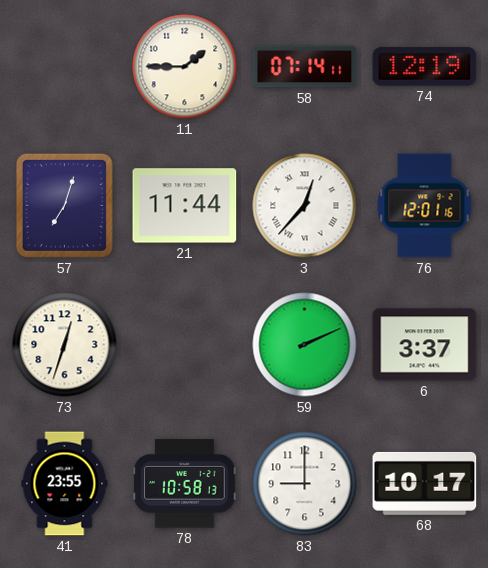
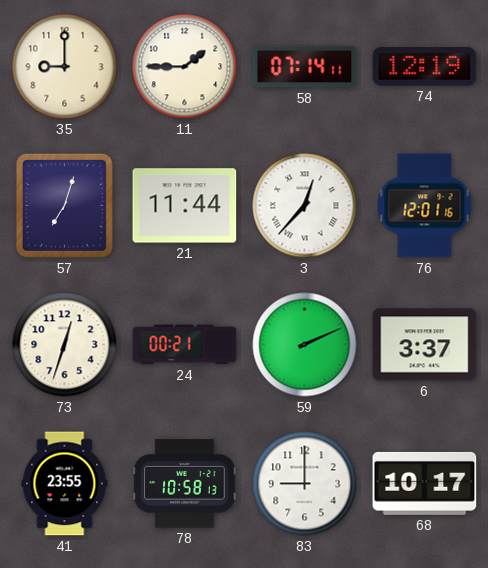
35: none -> 9:00 (65, 67)
24: none -> 00:21 (185, 345)
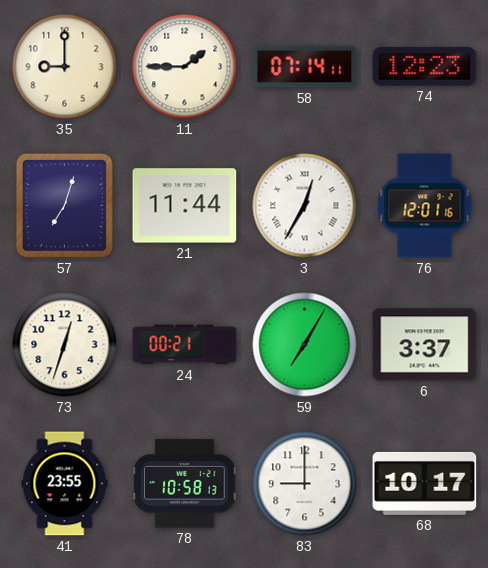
74: 12:19 -> 12:23 (425, 67)
3: 12:37 -> 12:35 (305, 206)
59: 2:11 -> 7:05 (305, 345)
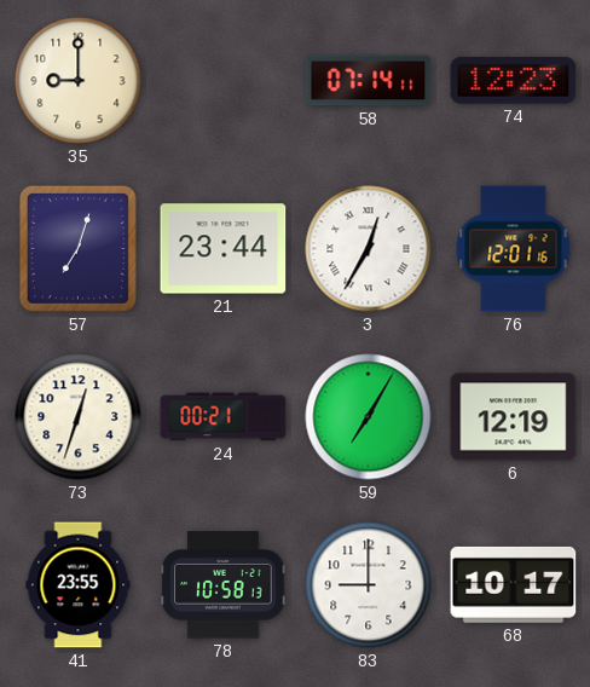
11: 1:45 -> none (185, 67)
21: 11:44 -> 23:44 (224, 249)
6: 3:37 -> 12:19 (514, 417)
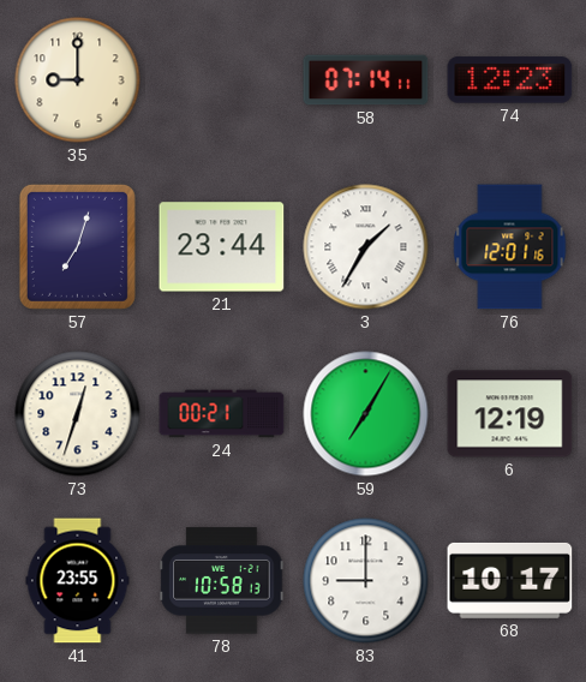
3: 12:35 -> 1:35 (366, 247)
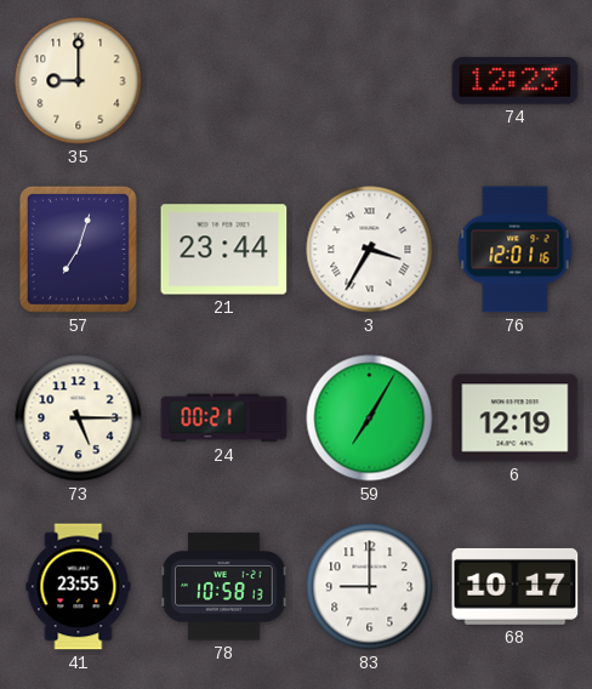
58: 07:14 -> none (366, 80)
3: 1:35 -> 3:35 (370, 250)
73: 12:33 -> 5:15 (79, 418)
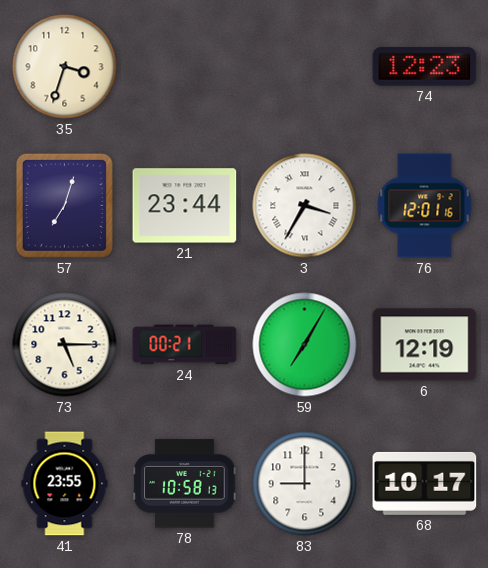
35: 9:00 -> 3:33 (65, 67)
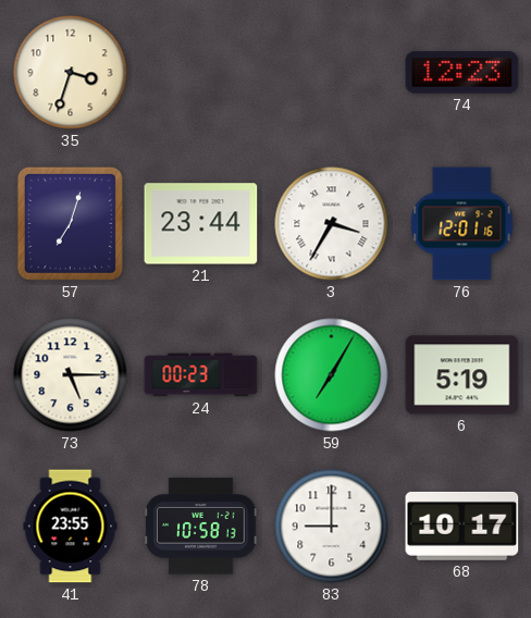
24: 00:21 -> 00:23 (201, 375)
6: 12:19 -> 5:19 (462, 375)
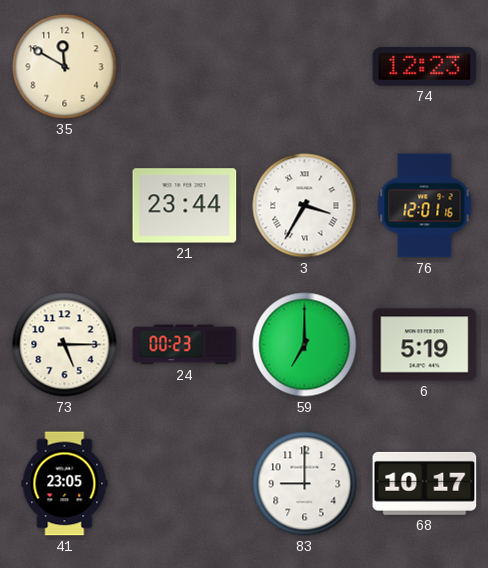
35: 3:33 -> 11:50 (65, 67)
57: 7:03 -> none (70, 223)
59: 7:05 -> 7:00 (305, 345)
41: 23:55 -> 23:05 (65, 484)
78: 10:58 -> none (201, 527)
